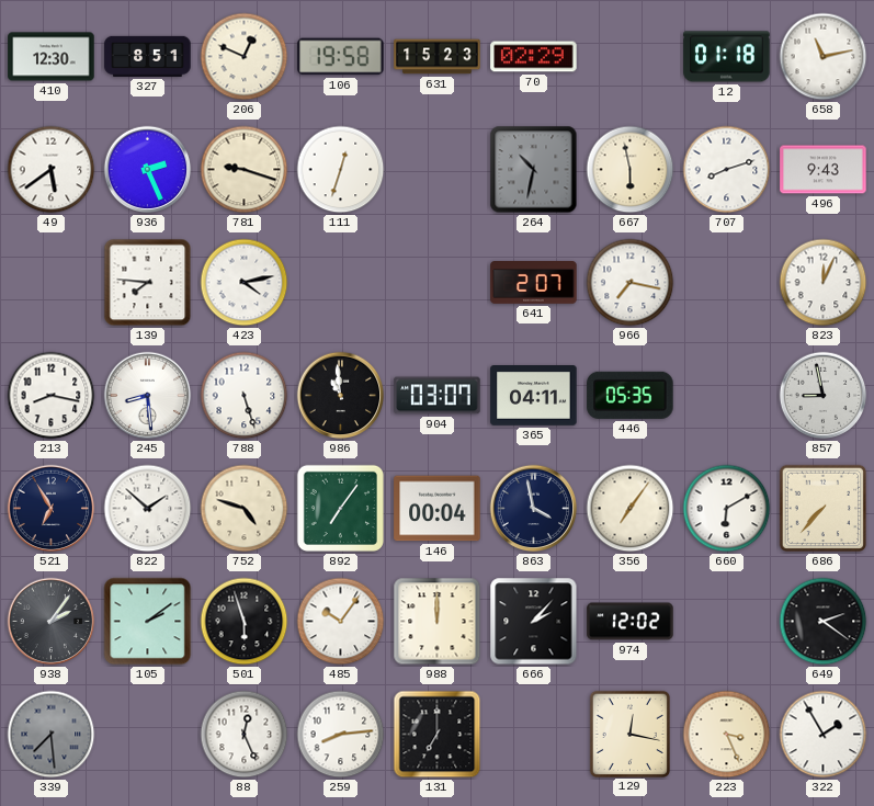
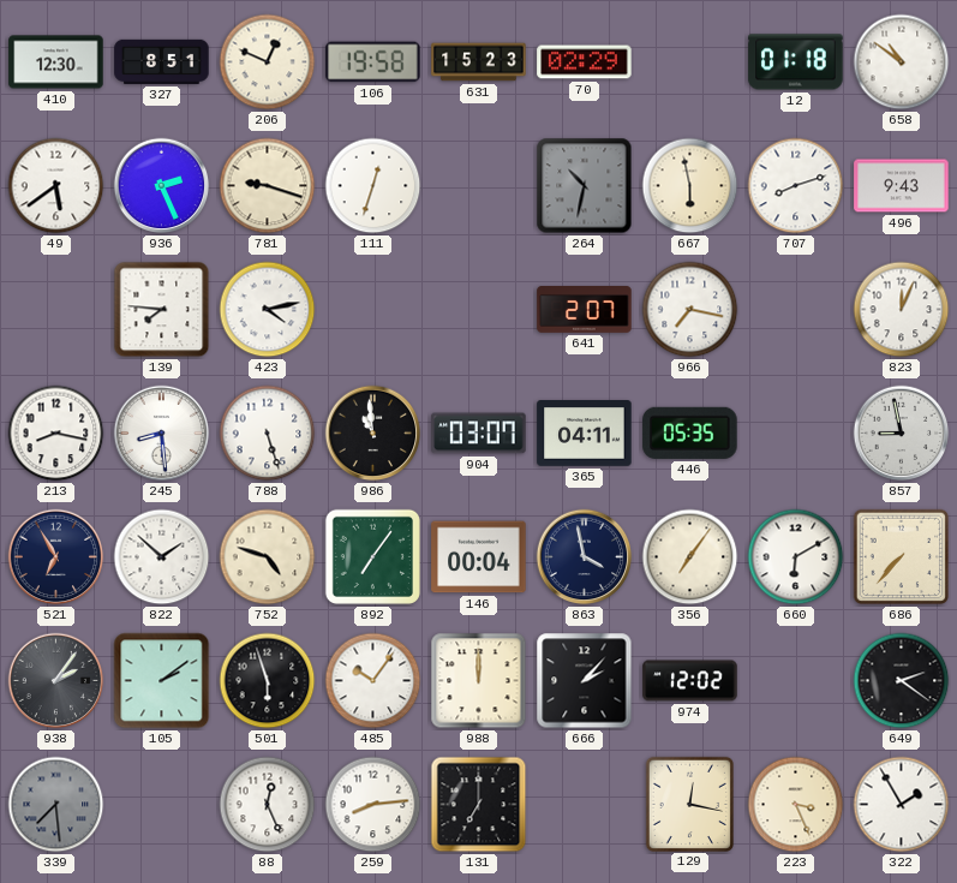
658: 11:13 -> 10:51 (902, 62)
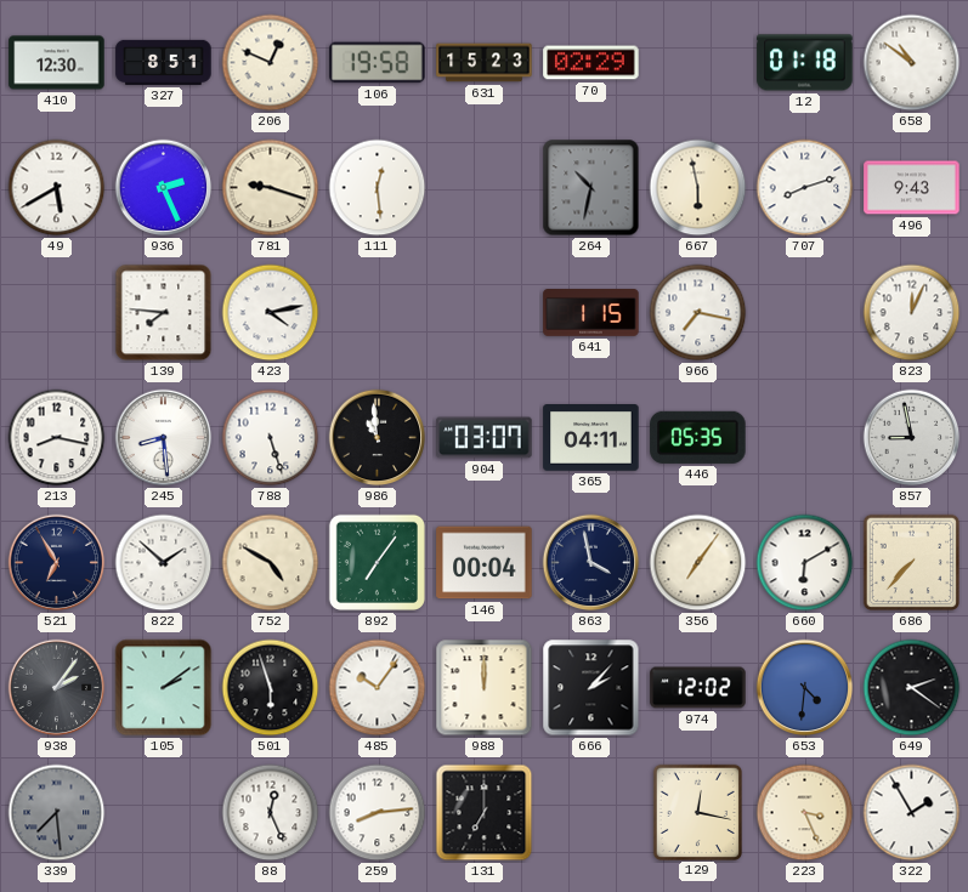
49: 5:39 -> 5:40 (57, 188)
111: 12:33 -> 12:29 (378, 188)
641: 2:07 -> 1:15 (591, 313)
752: 4:48 -> 4:50 (271, 563)
653: none -> 4:31 (805, 688)
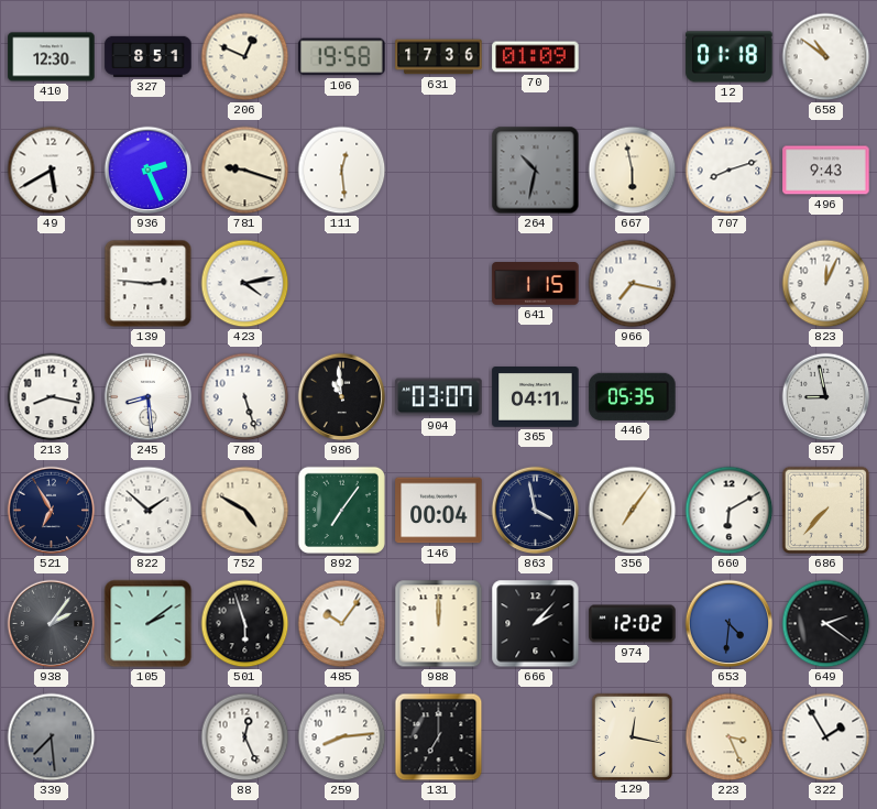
631: 15:23 -> 17:36 (439, 57)
70: 02:29 -> 01:09 (536, 57)
139: 7:46 -> 2:46 (149, 284)
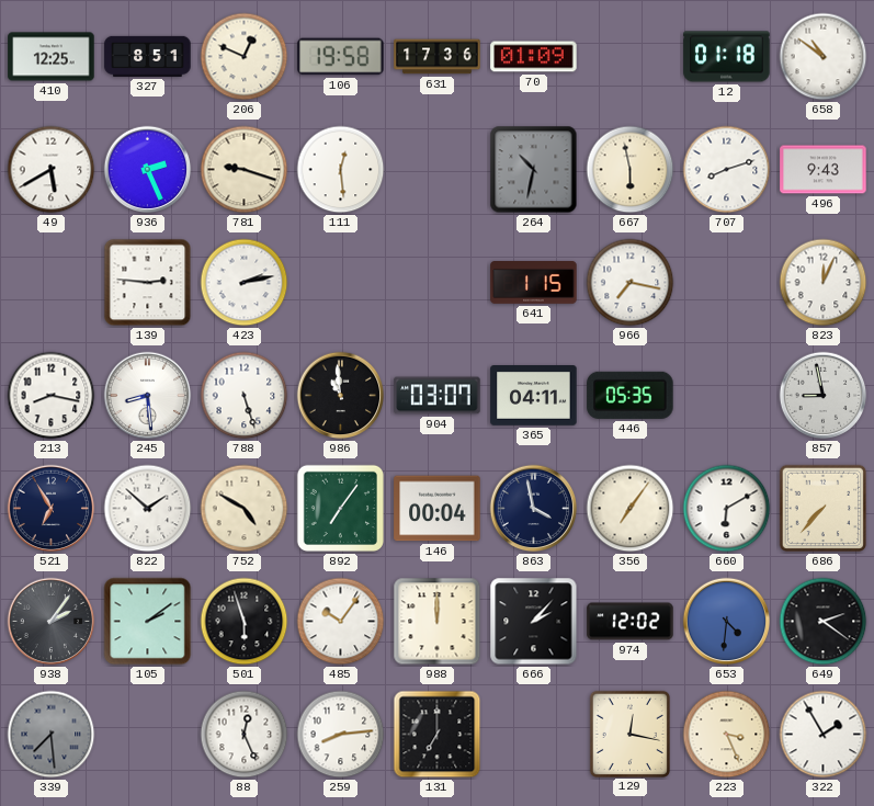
410: 12:30 -> 12:25 (52, 57)
423: 4:13 -> 2:13 (245, 283)
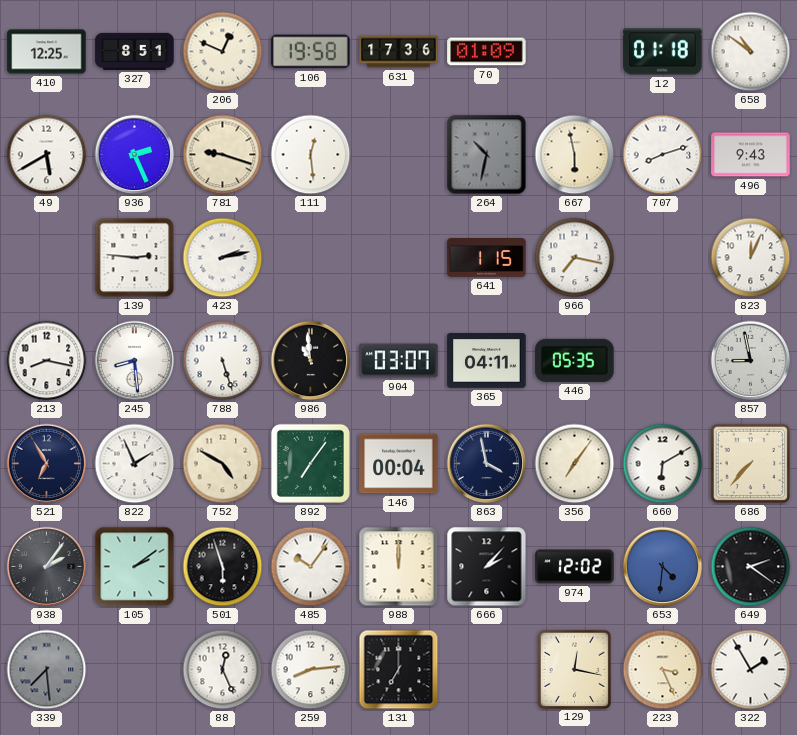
822: 1:52 -> 1:56 (135, 464)
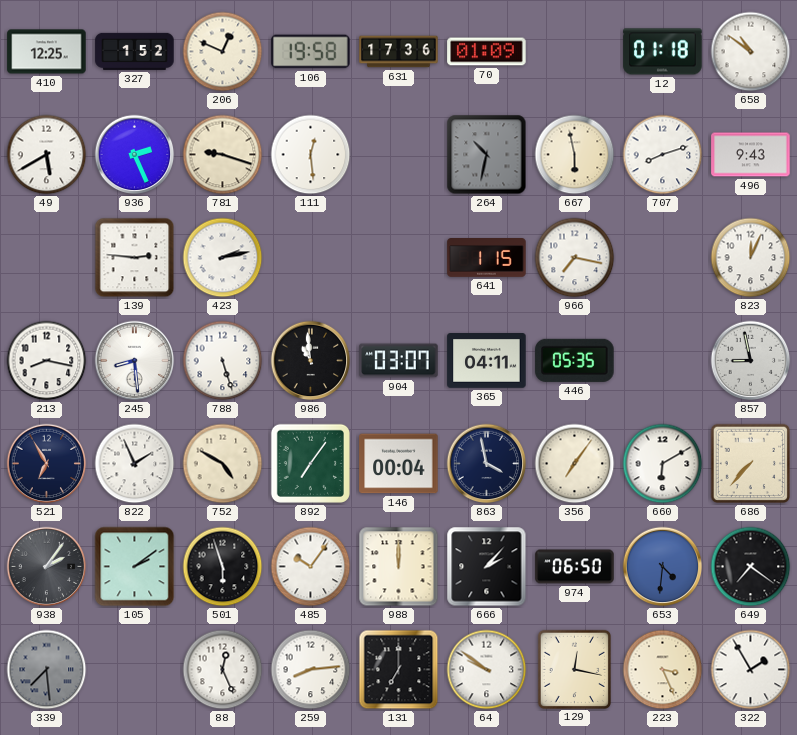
327: 8:51 -> 1:52 (135, 51)
974: 12:02 -> 06:50 (575, 567)
649: 2:21 -> 7:21 (751, 567)
64: none -> 9:51 (487, 670)
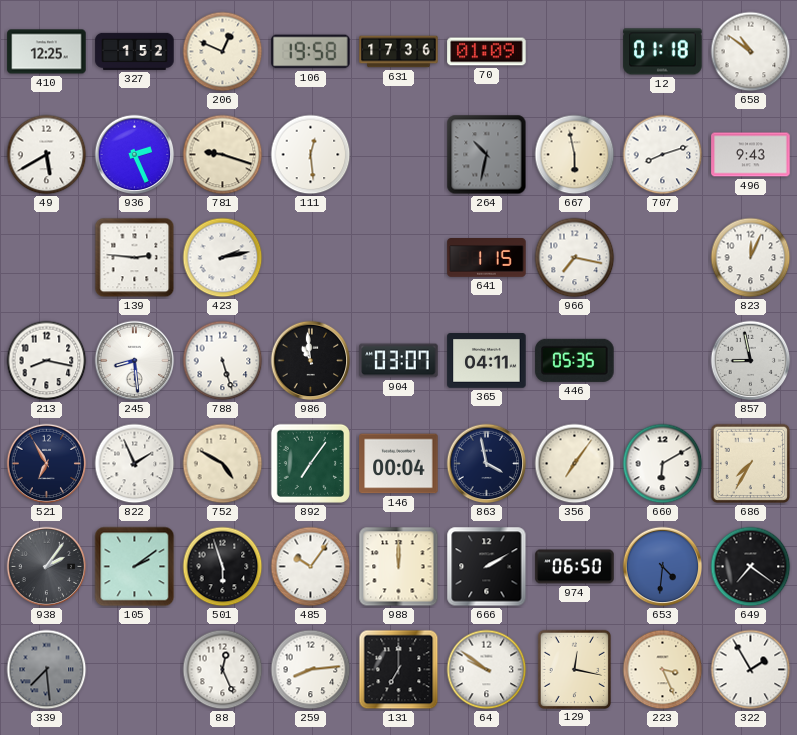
686: 7:37 -> 7:35 (751, 464)
666: 2:07 -> 2:10 (487, 567)
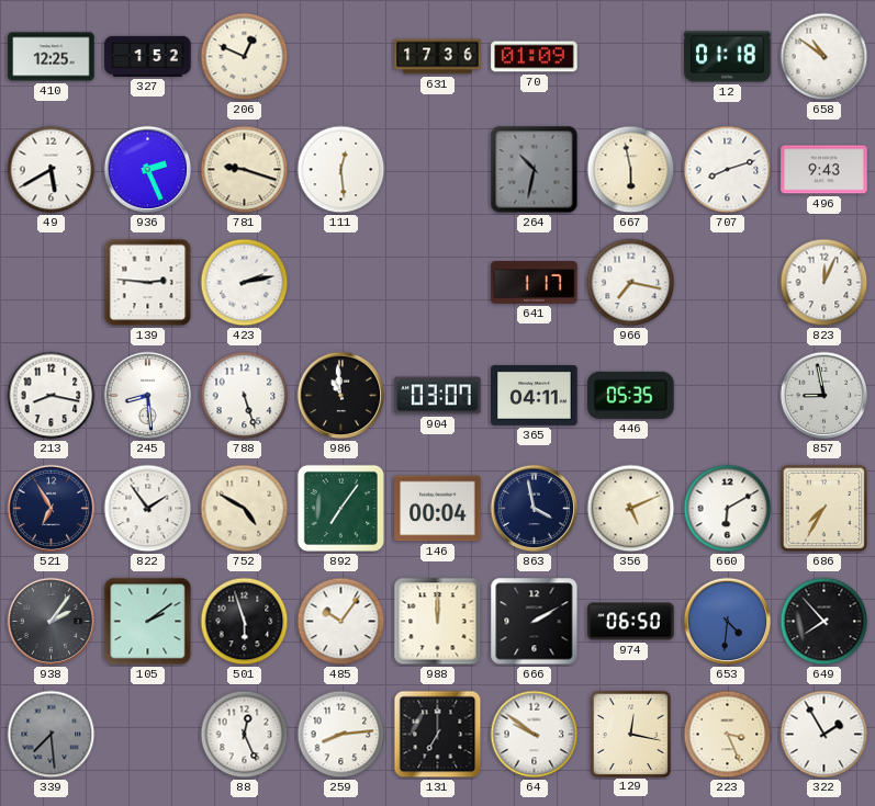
106: 19:58 -> none (311, 52)
641: 1:15 -> 1:17 (535, 283)
822: 1:56 -> 1:54 (148, 509)
356: 7:06 -> 5:11 (631, 509)
649: 7:21 -> 7:53 (824, 622)
